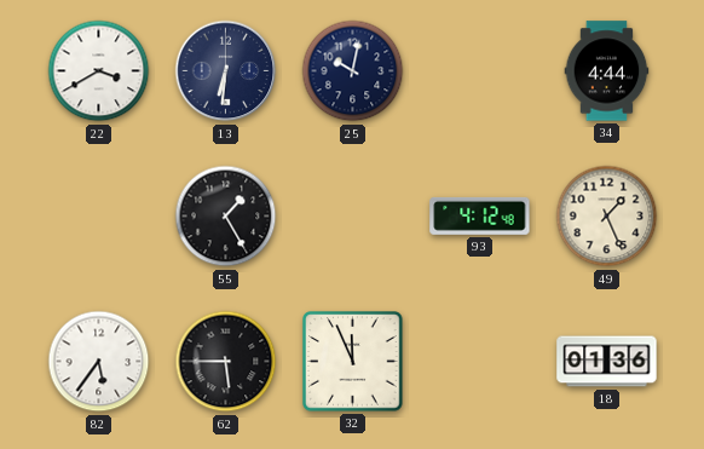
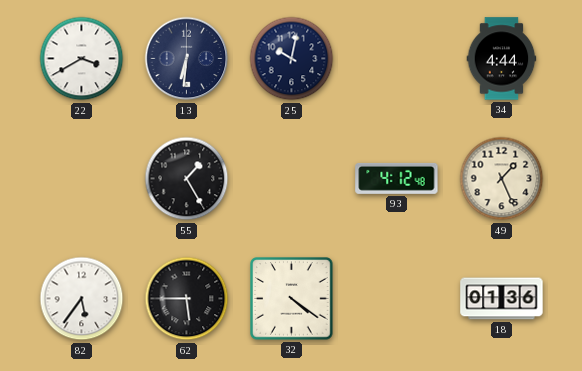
32: 11:56 -> 4:21 (292, 299)
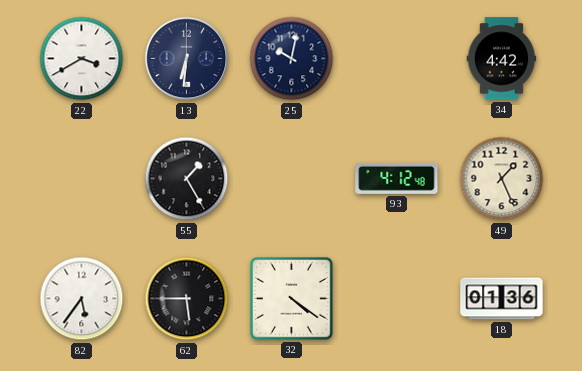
34: 4:44 -> 4:42 (502, 59)
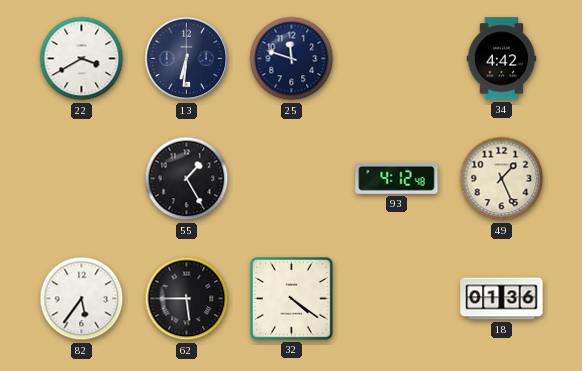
25: 10:02 -> 11:48 (292, 59)
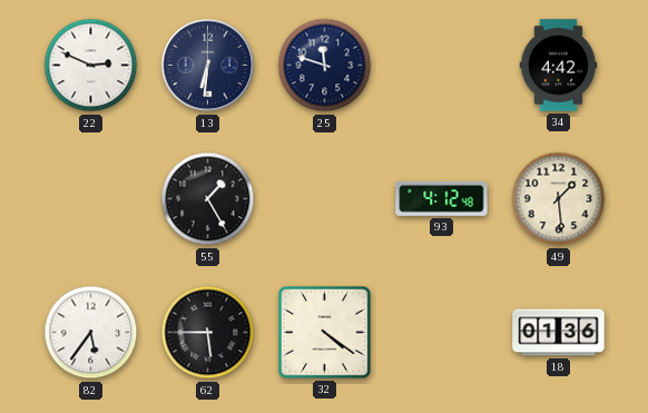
22: 3:40 -> 2:49 (91, 66)
49: 1:26 -> 1:29 (559, 199)
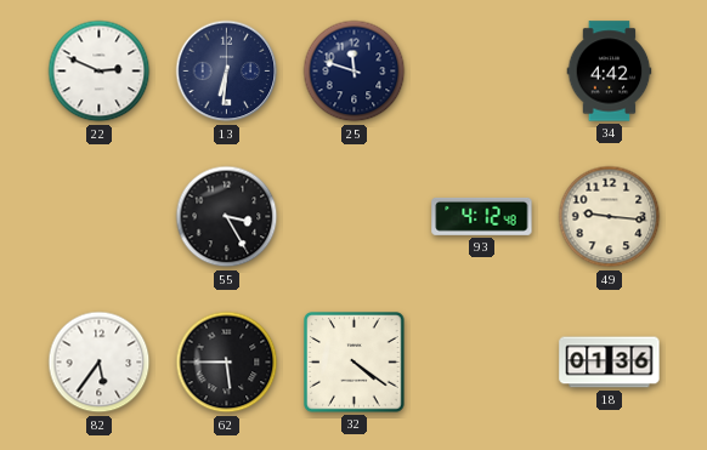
55: 1:25 -> 3:25 (227, 217)
49: 1:29 -> 9:16 (610, 217)
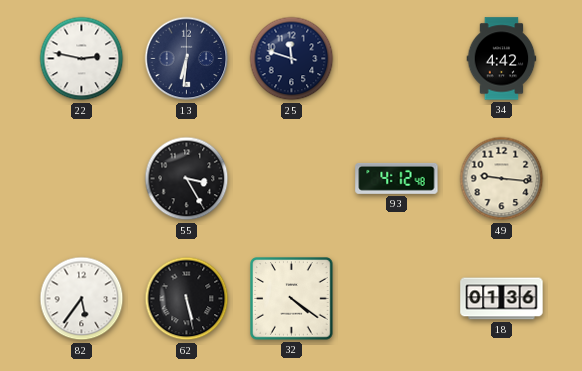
22: 2:49 -> 2:47 (82, 59)
62: 5:45 -> 5:28 (187, 299)
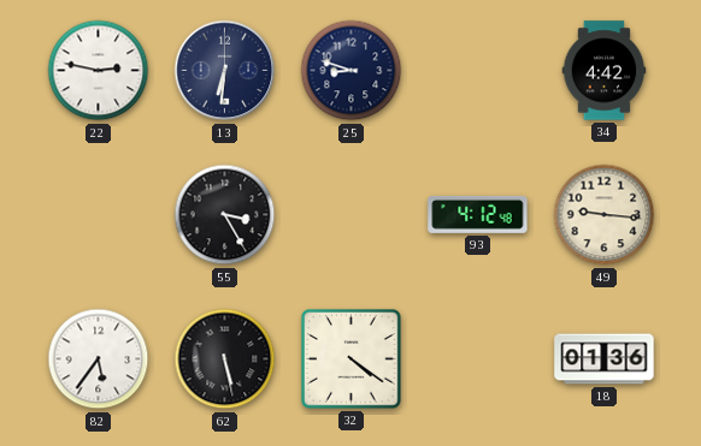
25: 11:48 -> 8:48 (352, 71)
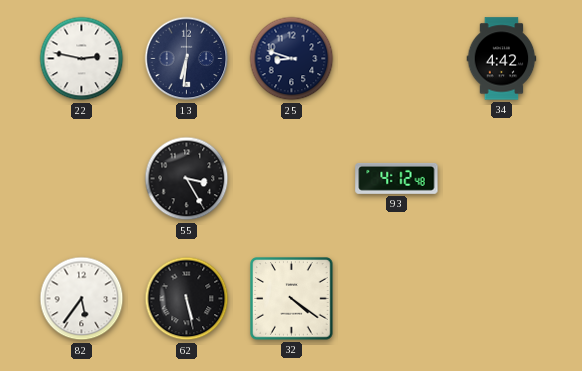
49: 9:16 -> none (605, 215)
18: 01:36 -> none (605, 359)
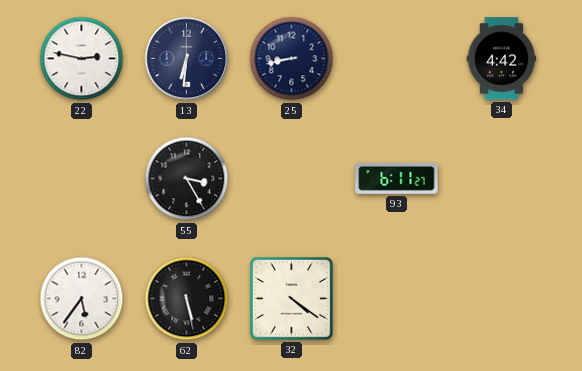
25: 8:48 -> 8:43 (292, 59)
93: 4:12 -> 6:11 (397, 178)
